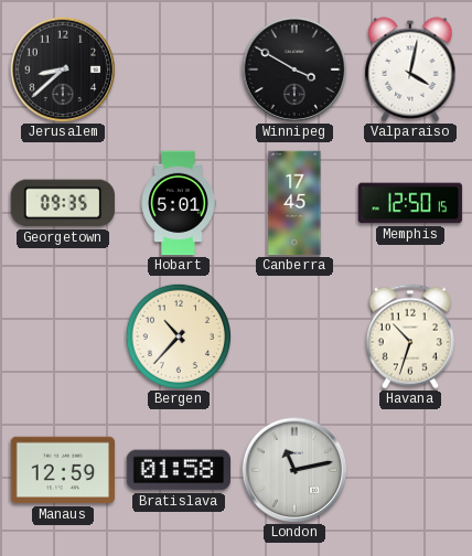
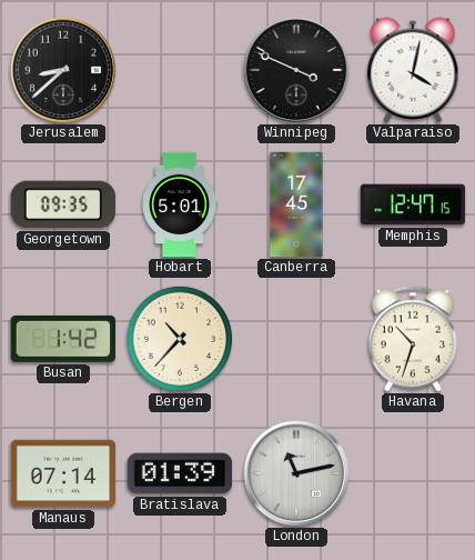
Winnipeg: 3:50 -> 3:49 (296, 70)
Memphis: 12:50 -> 12:47 (413, 204)
Busan: none -> 1:42 (62, 339)
Manaus: 12:59 -> 07:14 (63, 473)
Bratislava: 01:58 -> 01:39 (180, 473)
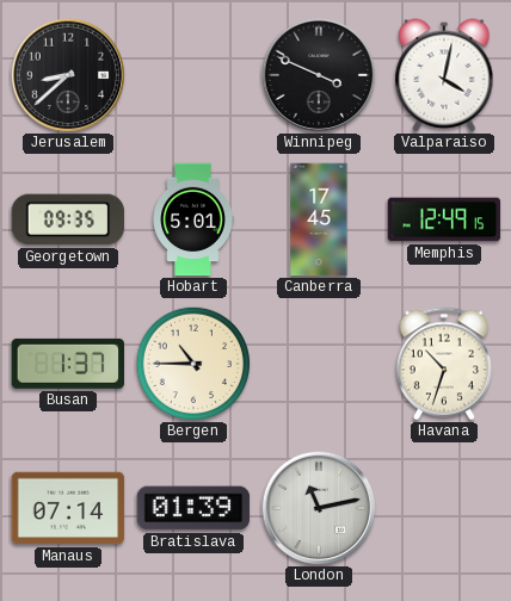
Memphis: 12:47 -> 12:49 (444, 219)
Busan: 1:42 -> 1:37 (67, 364)
Bergen: 10:37 -> 10:45 (192, 363)
